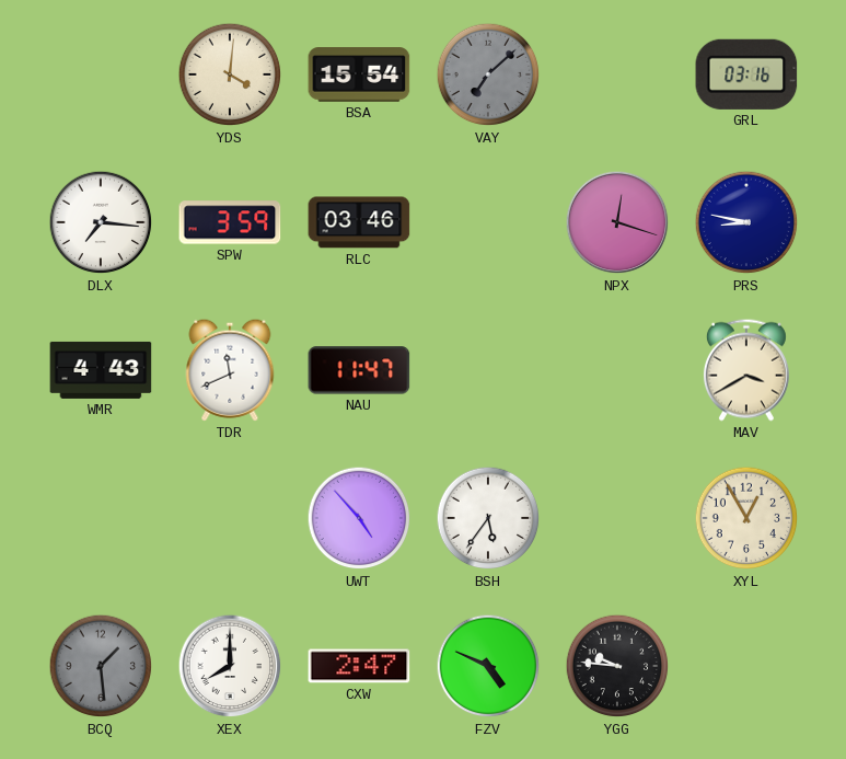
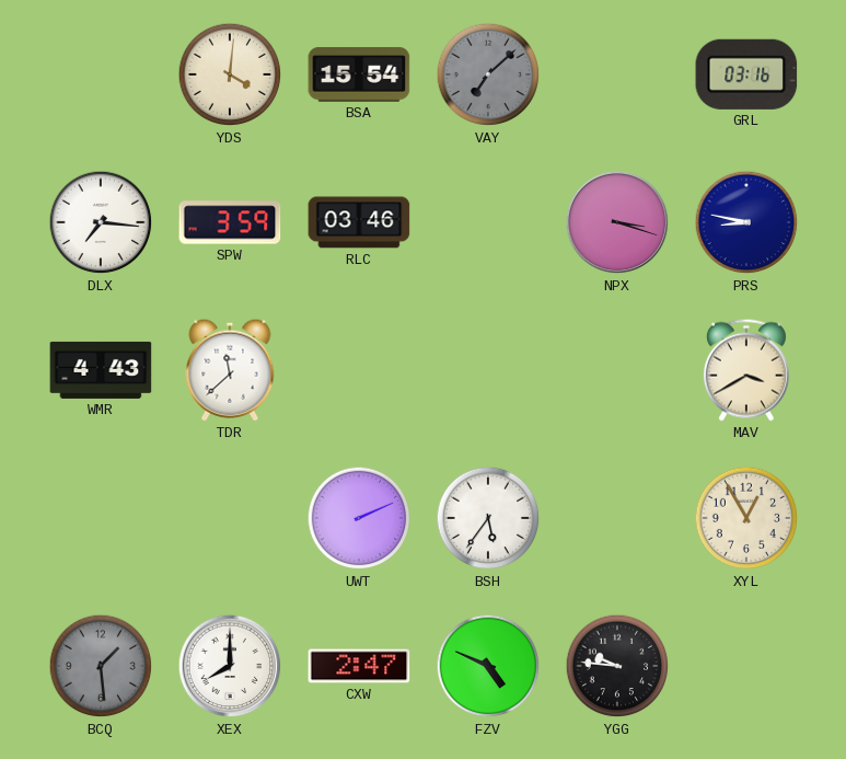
NPX: 12:18 -> 3:18 (617, 222)
TDR: 11:41 -> 11:38 (230, 370)
NAU: 11:47 -> none (359, 370)
UWT: 4:53 -> 2:11 (359, 518)
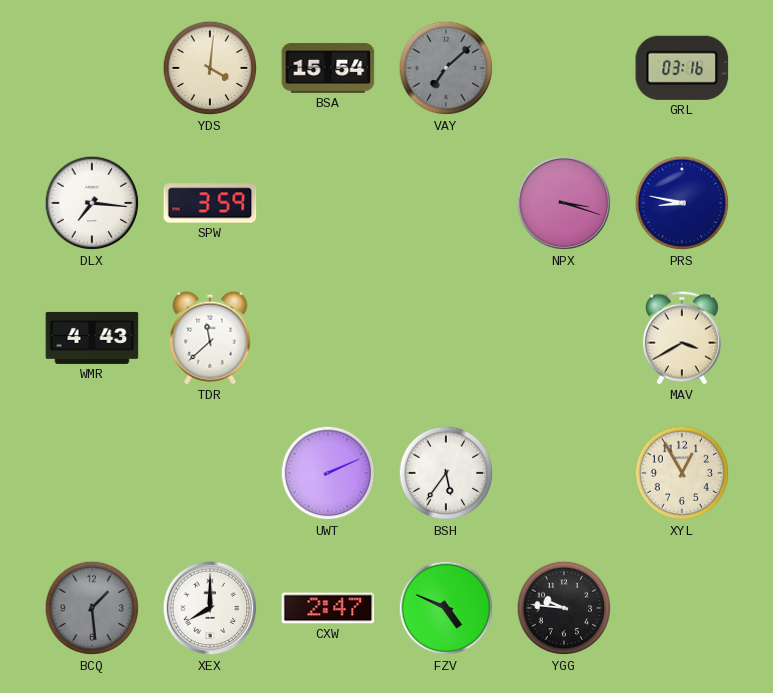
RLC: 03:46 -> none (359, 222)
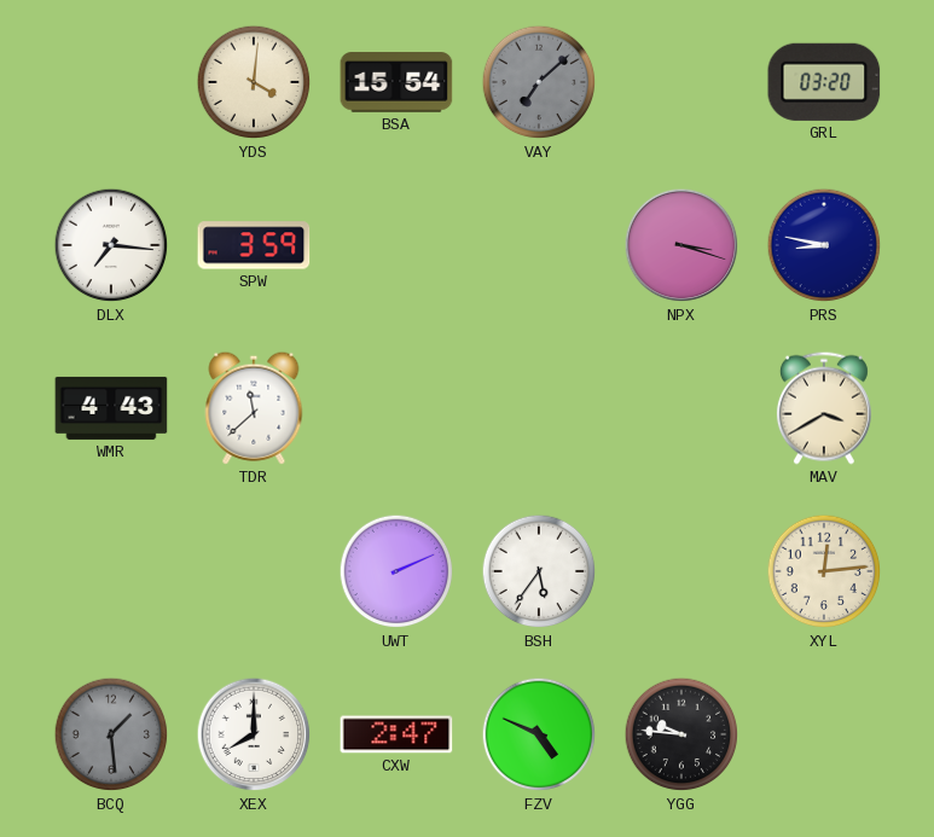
GRL: 03:16 -> 03:20 (824, 82)
XYL: 12:55 -> 12:14 (824, 571)
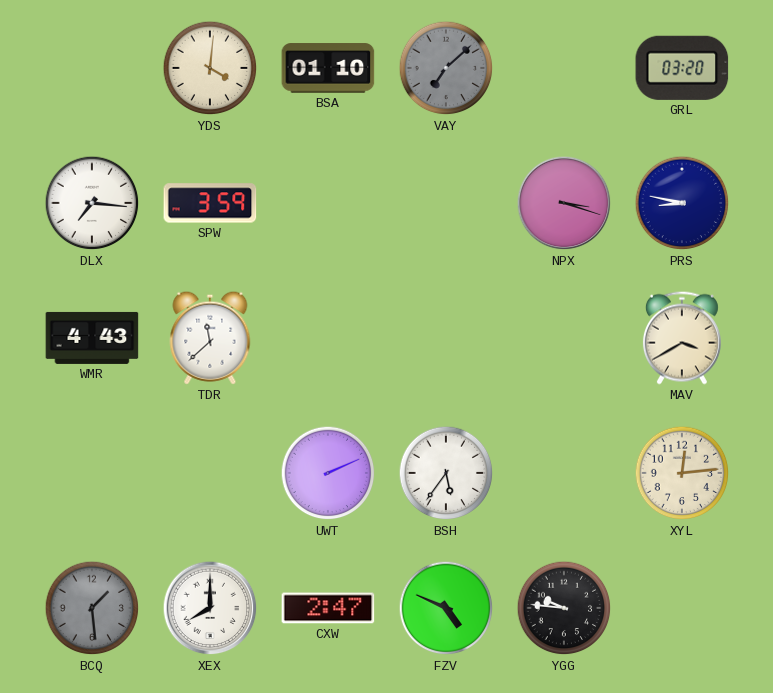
BSA: 15:54 -> 01:10 (328, 68)
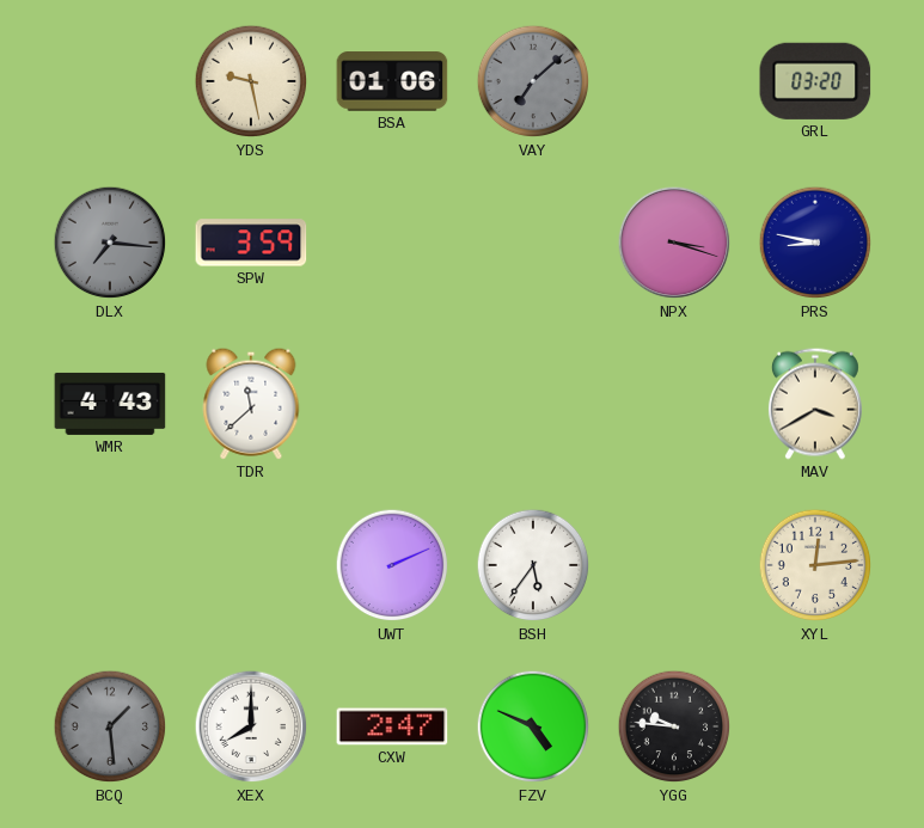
YDS: 4:01 -> 9:28 (251, 81)
BSA: 01:10 -> 01:06 (392, 81)
DLX dial: white -> grey (110, 243)
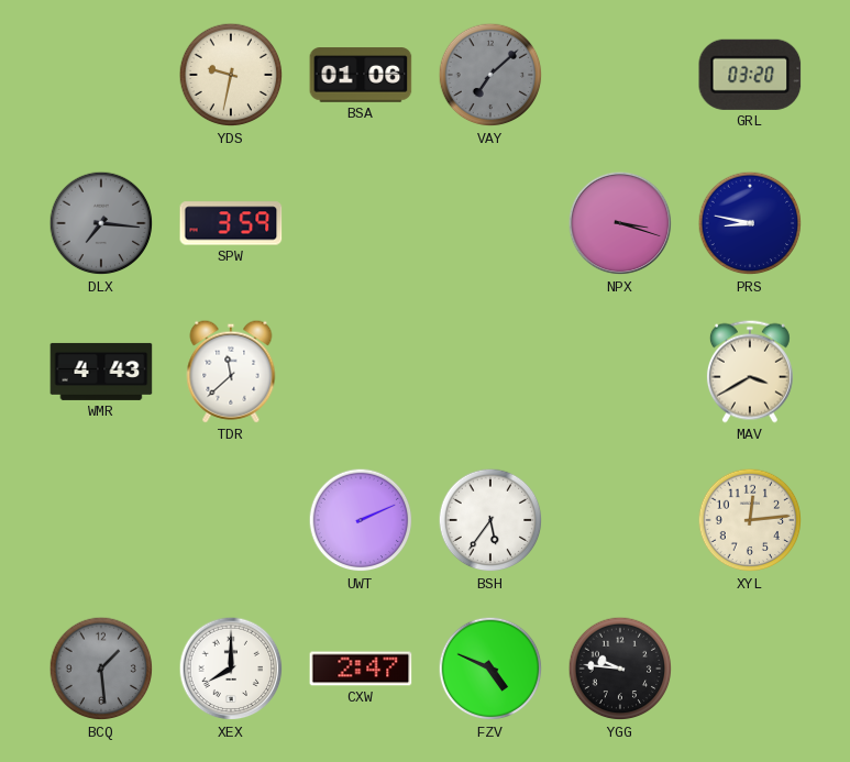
YDS: 9:28 -> 9:32 (231, 75)
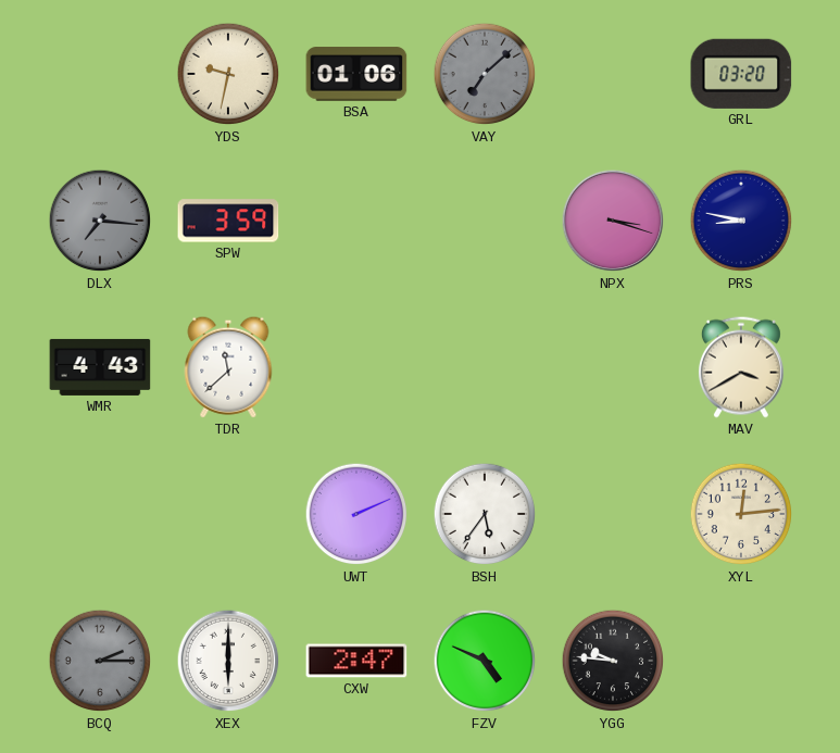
BCQ: 1:29 -> 2:15 (100, 661)
XEX: 8:00 -> 6:00 (228, 661)
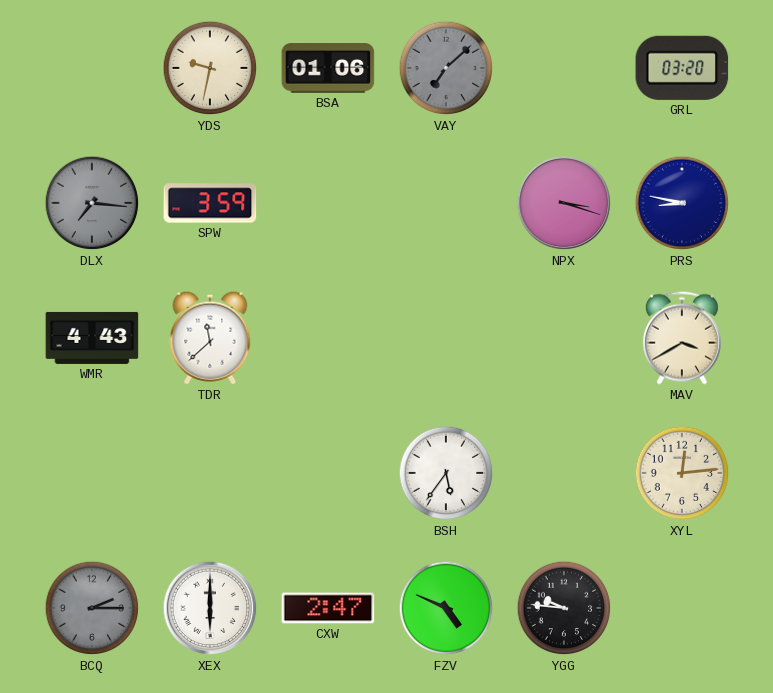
UWT: 2:11 -> none (356, 514)
